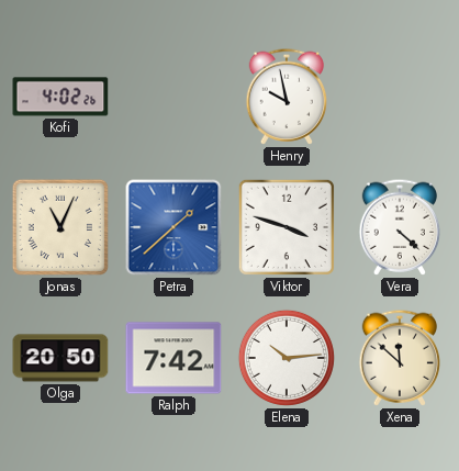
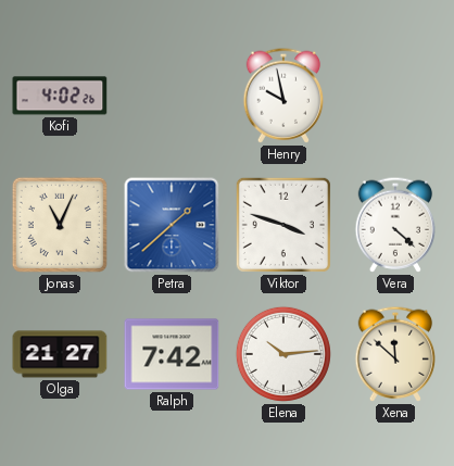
Olga: 20:50 -> 21:27 (60, 354)
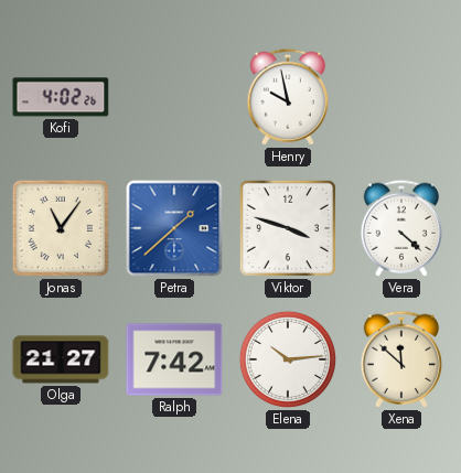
Jonas: 11:04 -> 11:06 (61, 228)
